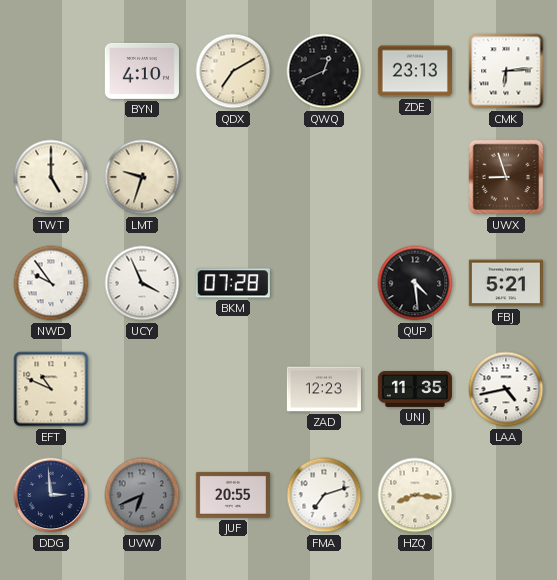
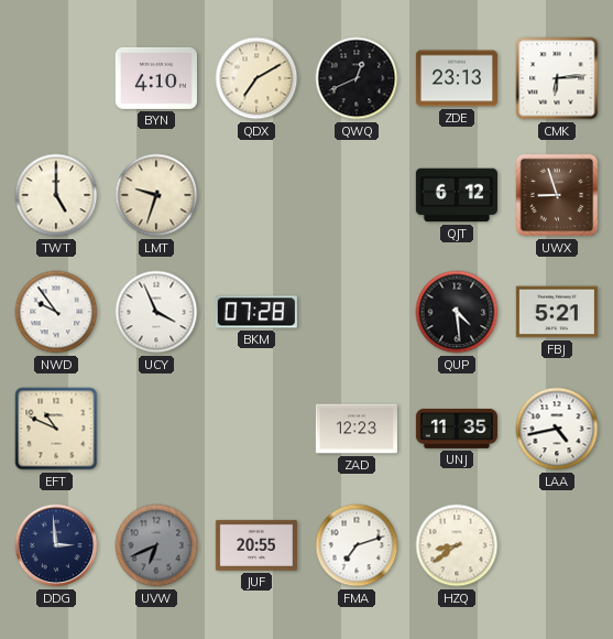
QJT: none -> 6:12 (457, 195)
HZQ: 8:16 -> 8:39 (457, 545)
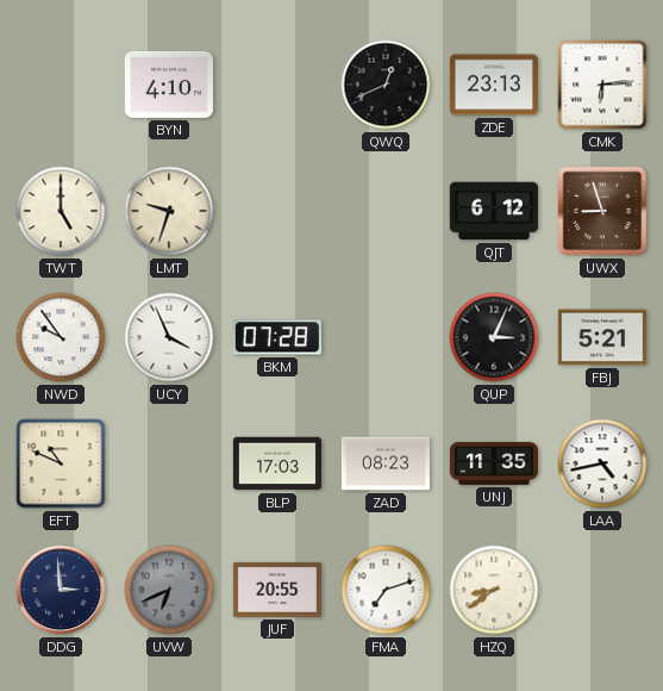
QDX: 7:10 -> none (256, 78)
QUP: 4:29 -> 3:04 (494, 337)
BLP: none -> 17:03 (277, 463)
ZAD: 12:23 -> 08:23 (386, 463)
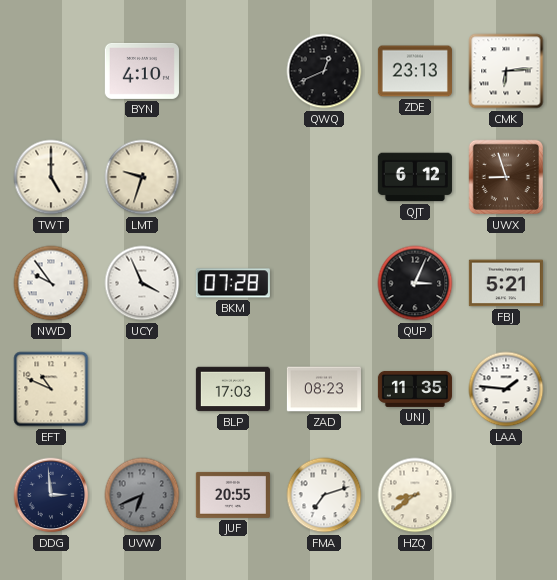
LAA: 4:43 -> 1:46 (506, 389)
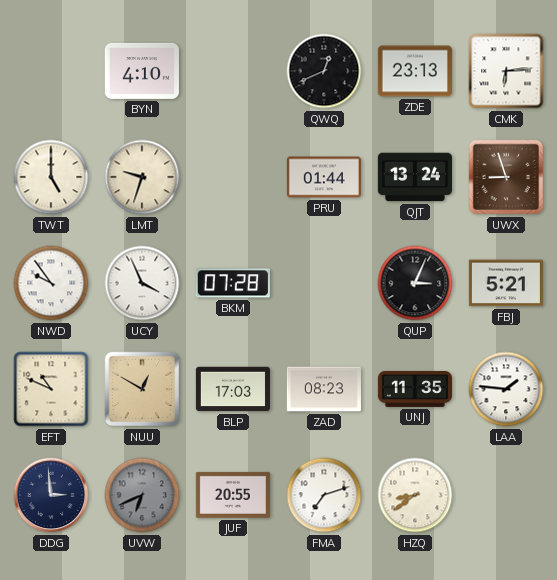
PRU: none -> 01:44 (324, 177)
QJT: 6:12 -> 13:24 (415, 177)
NUU: none -> 12:50 (142, 389)
